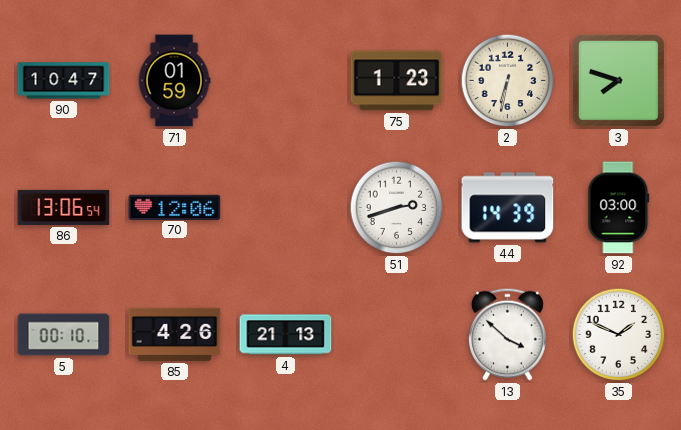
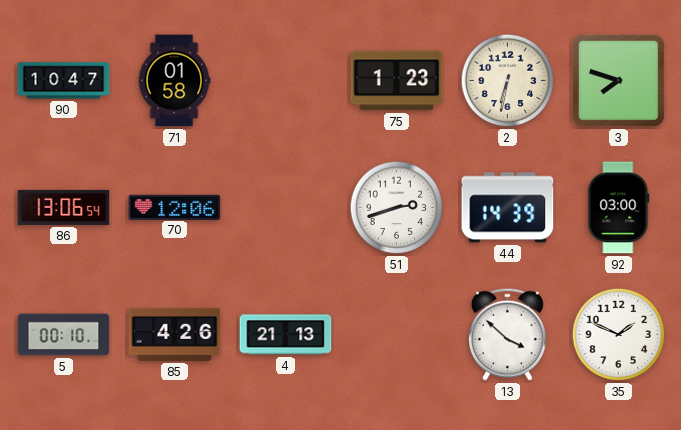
71: 01:59 -> 01:58 (174, 81)
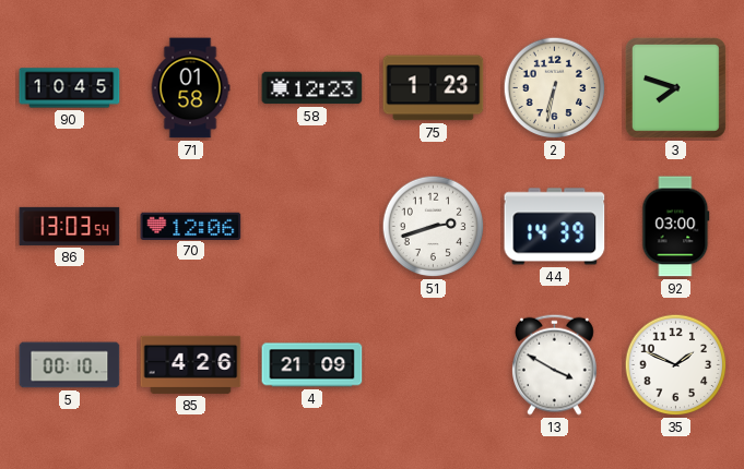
90: 10:47 -> 10:45 (70, 88)
58: none -> 12:23 (312, 88)
86: 13:06 -> 13:03 (70, 226)
4: 21:13 -> 21:09 (312, 365)
13: 3:52 -> 3:50 (555, 364)
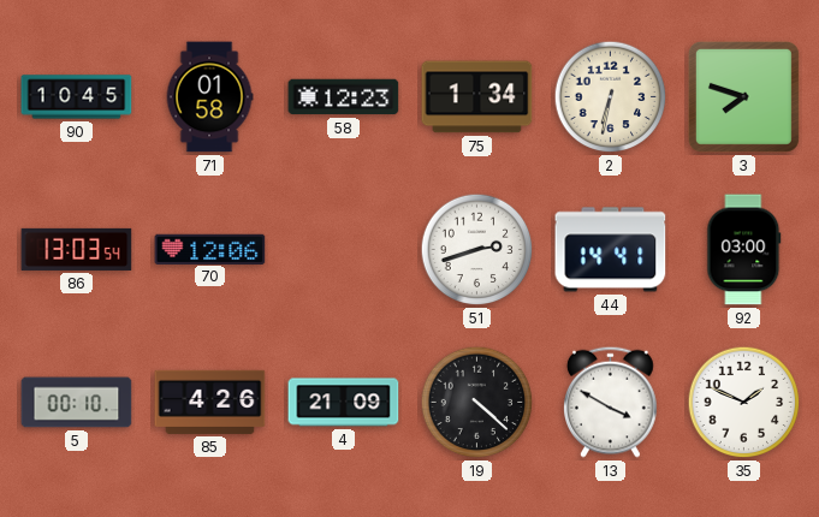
75: 1:23 -> 1:34 (477, 97)
44: 14:39 -> 14:41 (611, 250)
19: none -> 4:22 (477, 403)
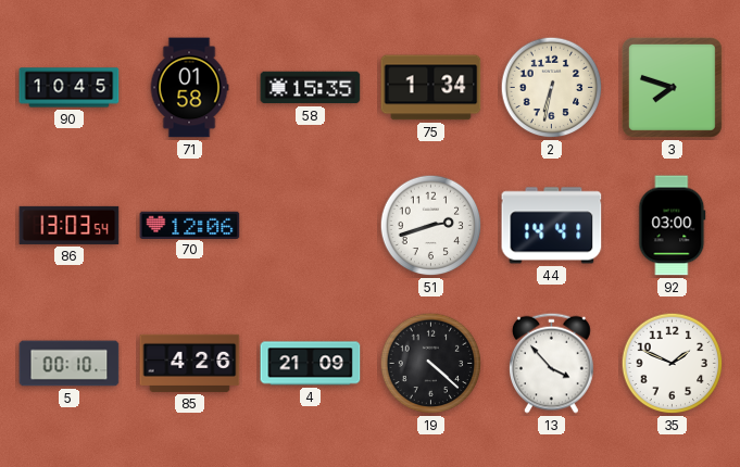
58: 12:23 -> 15:35 (311, 88)
13: 3:50 -> 3:53 (552, 363)
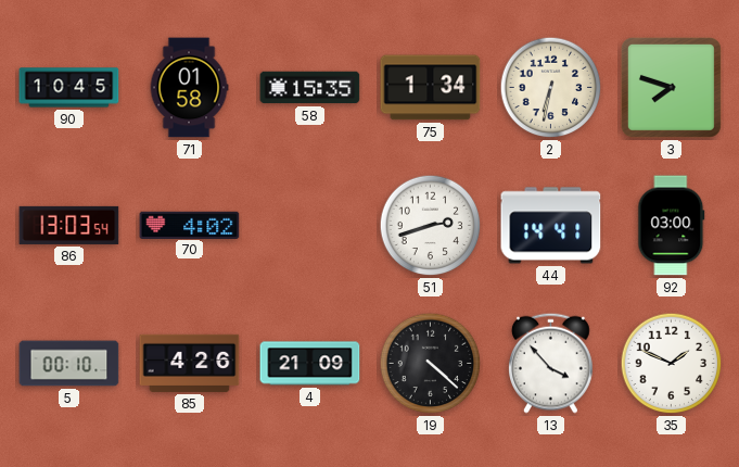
70: 12:06 -> 4:02 (190, 225)
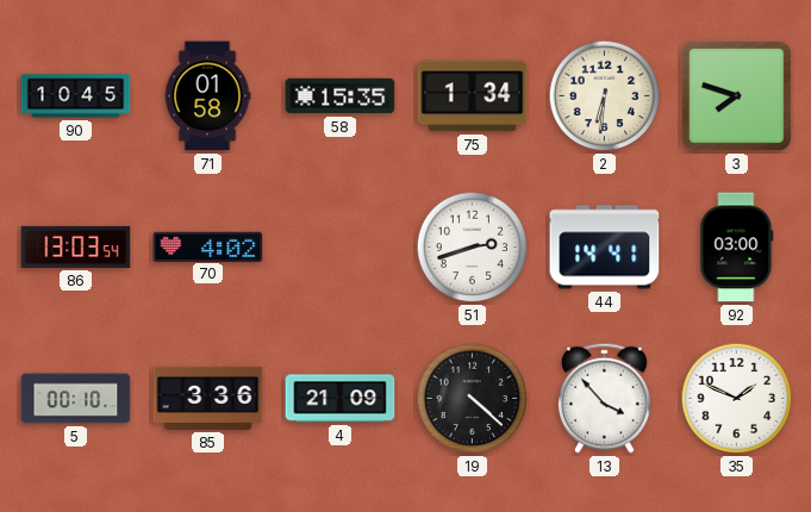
2: 6:32 -> 6:31 (605, 96)
85: 4:26 -> 3:36 (208, 398)
